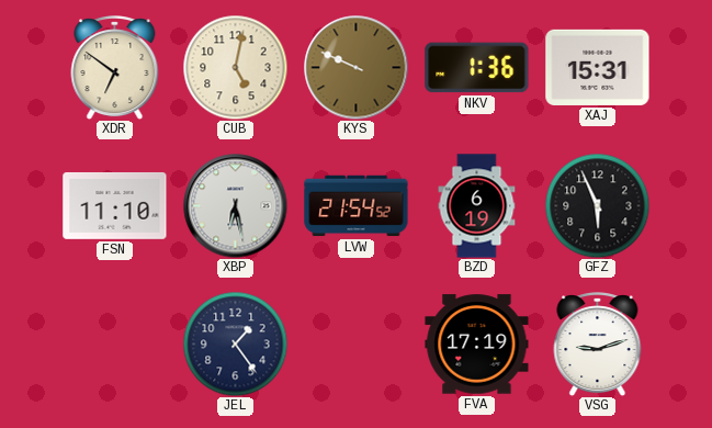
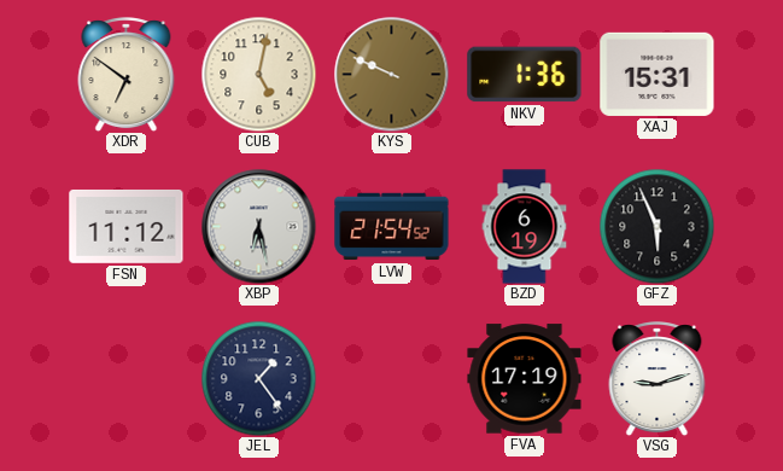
FSN: 11:10 -> 11:12 (127, 226)
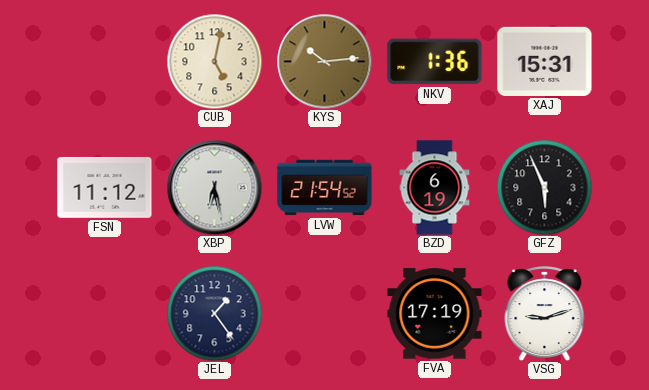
XDR: 6:51 -> none (127, 75)
KYS: 9:49 -> 10:14 (324, 61)
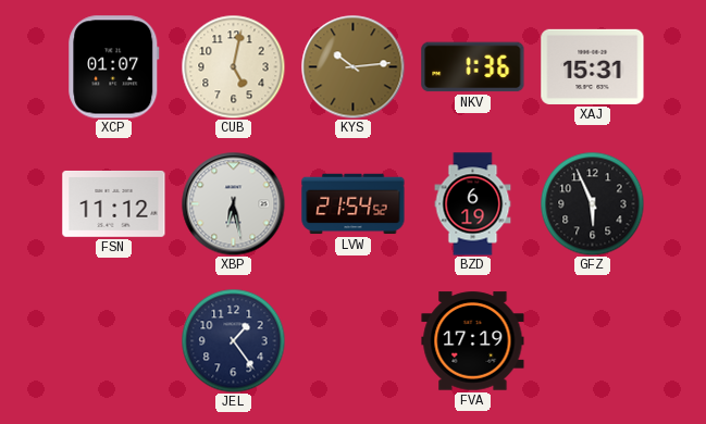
XCP: none -> 01:07 (114, 67)
VSG: 9:12 -> none (545, 314)
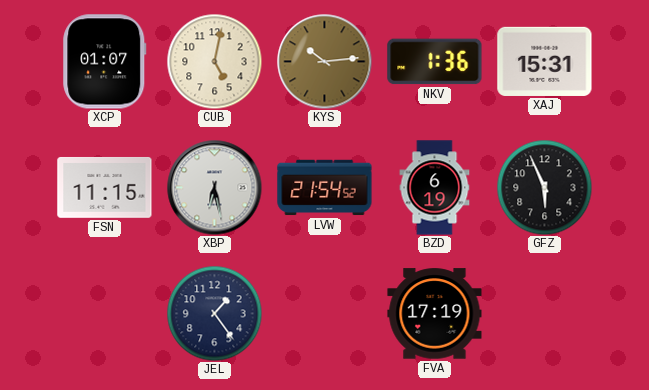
FSN: 11:12 -> 11:15 (105, 187)
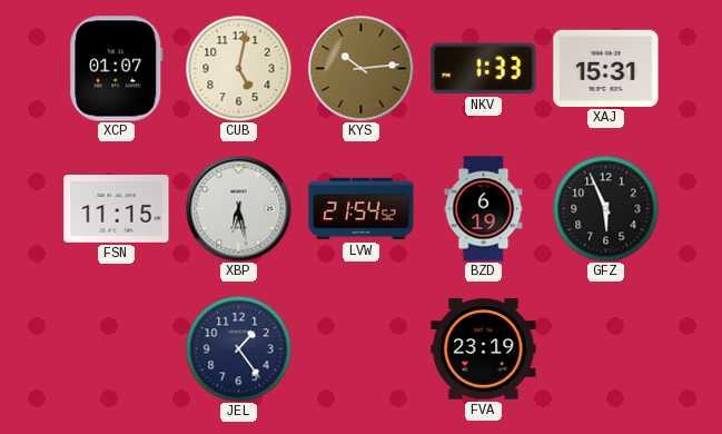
NKV: 1:36 -> 1:33 (484, 69)
FVA: 17:19 -> 23:19 (484, 349)
